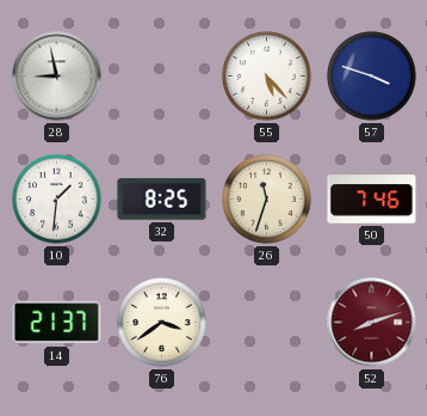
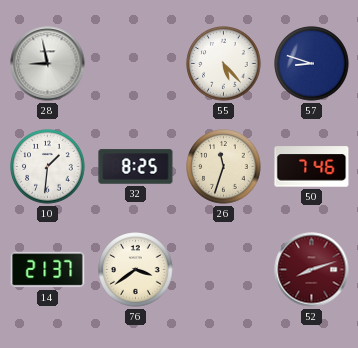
57: 3:48 -> 8:48 (312, 64)
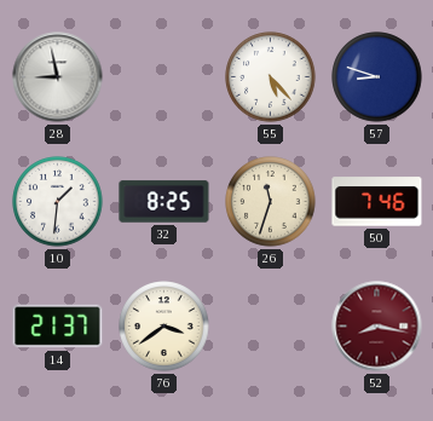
52: 8:12 -> 8:17 (377, 327)
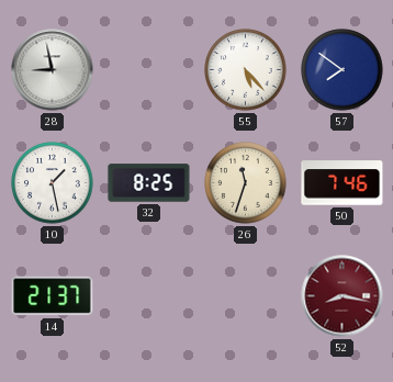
57: 8:48 -> 7:51 (343, 70)
10: 1:31 -> 1:28 (53, 183)
76: 3:39 -> none (164, 327)
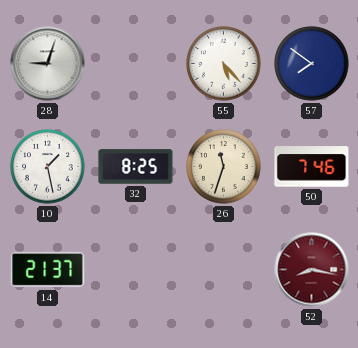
28: 8:58 -> 9:03 (48, 64)
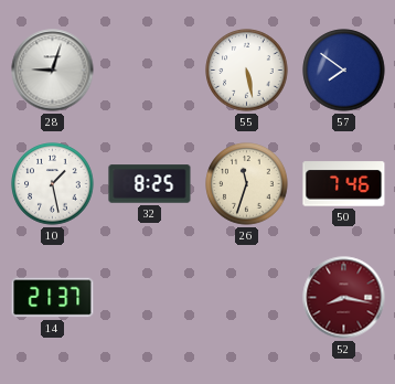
55: 5:23 -> 5:28 (247, 71)
